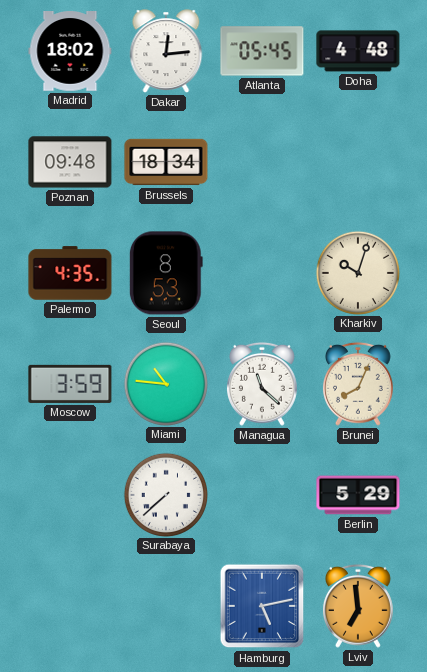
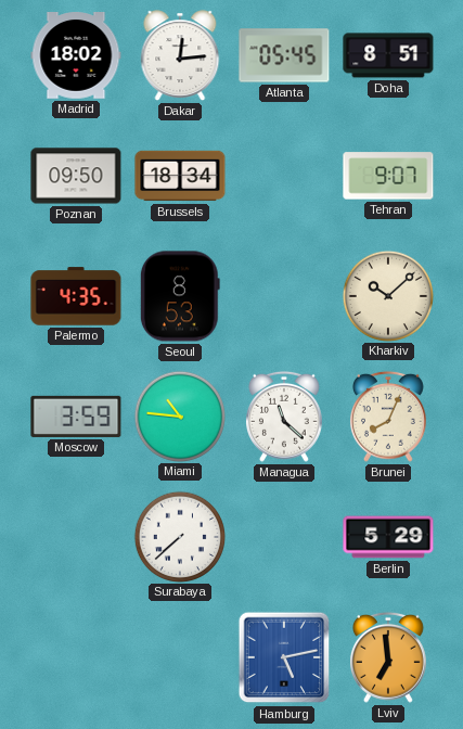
Doha: 4:48 -> 8:51 (388, 55)
Poznan: 09:48 -> 09:50 (76, 176)
Tehran: none -> 9:07 (388, 176)
Kharkiv: 10:03 -> 10:08 (387, 295)
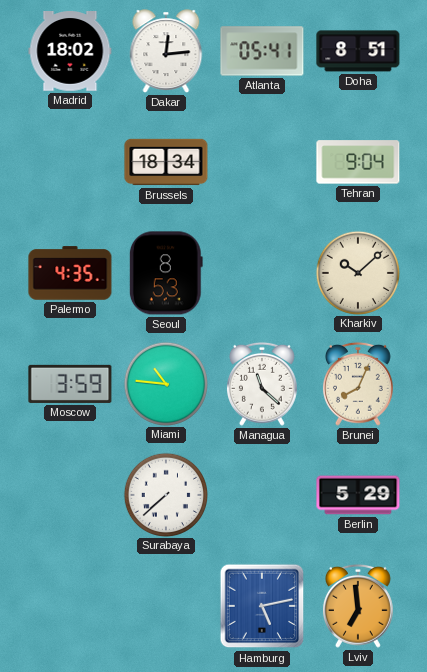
Atlanta: 05:45 -> 05:41 (262, 51)
Poznan: 09:50 -> none (76, 176)
Tehran: 9:07 -> 9:04 (358, 162)
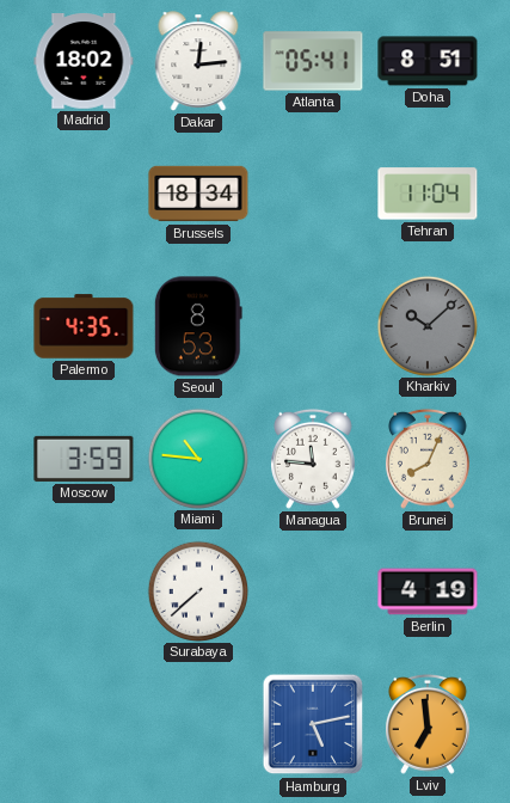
Tehran: 9:04 -> 11:04 (428, 194)
Kharkiv dial: cream -> grey (426, 325)
Managua: 11:22 -> 11:46 (313, 459)
Berlin: 5:29 -> 4:19 (428, 591)
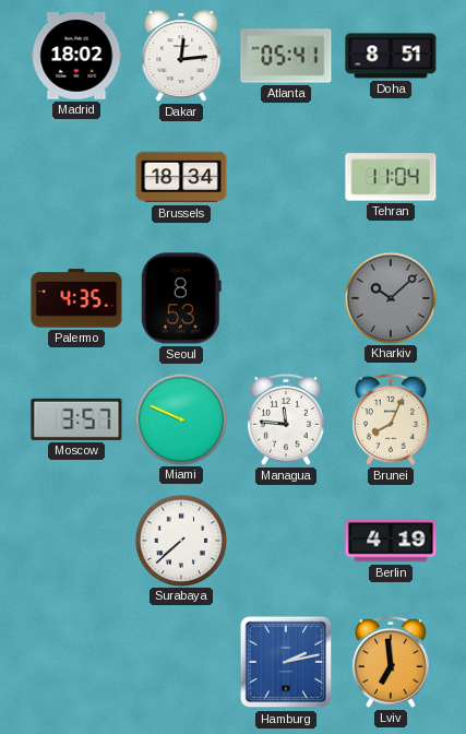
Moscow: 3:59 -> 3:57 (76, 419)
Miami: 10:46 -> 9:49 (180, 418)
Hamburg: 5:13 -> 2:13 (286, 662)
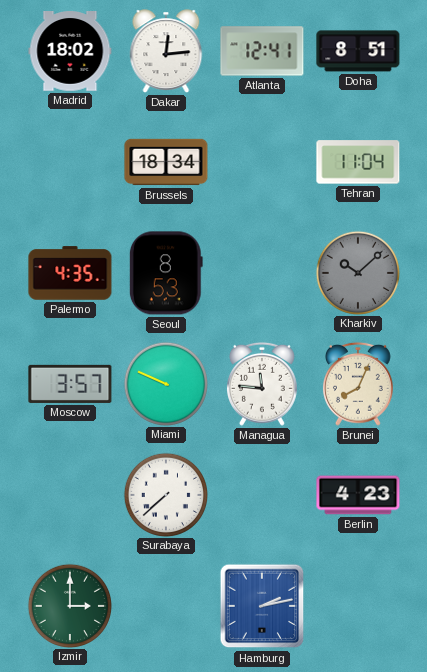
Atlanta: 05:41 -> 12:41 (262, 51)
Berlin: 4:19 -> 4:23 (358, 495)
Izmir: none -> 3:00 (69, 605)
Lviv: 6:59 -> none (391, 662)
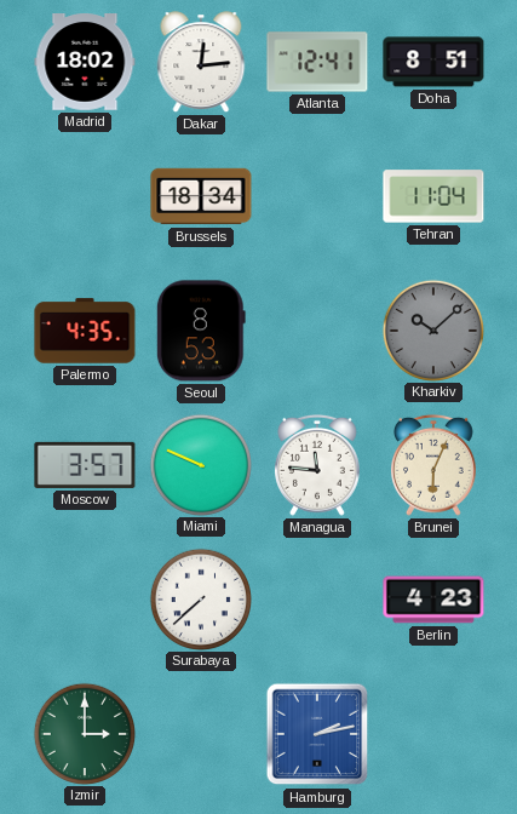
Brunei: 8:04 -> 6:04 (433, 465)
